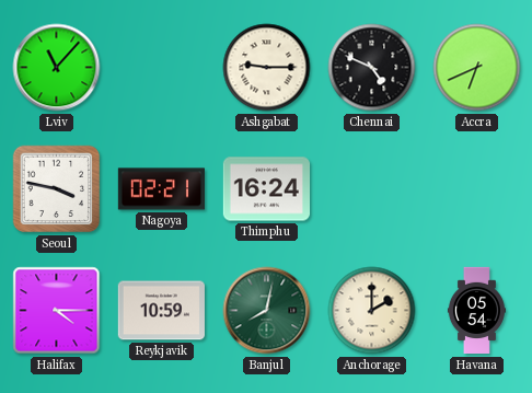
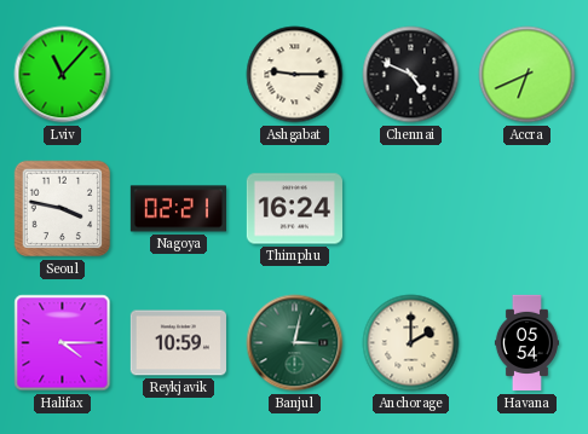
Banjul: 8:02 -> 3:02 (295, 343)
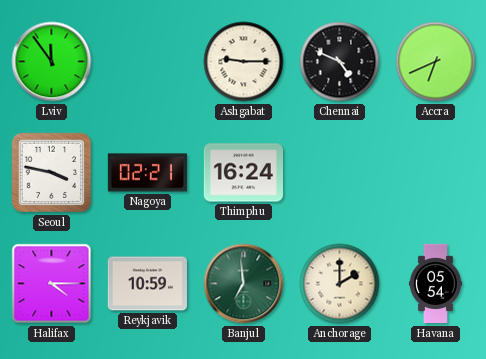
Lviv: 11:07 -> 11:54 (52, 62)
Banjul: 3:02 -> 6:59 (244, 284)
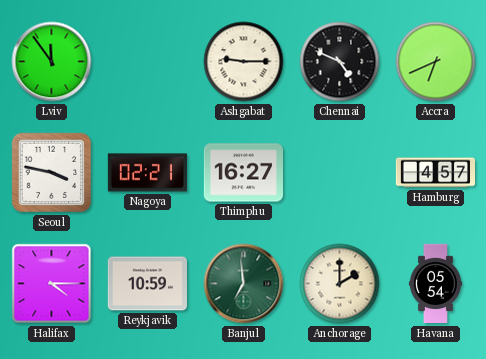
Thimphu: 16:24 -> 16:27 (243, 173)
Hamburg: none -> 4:57 (435, 173)
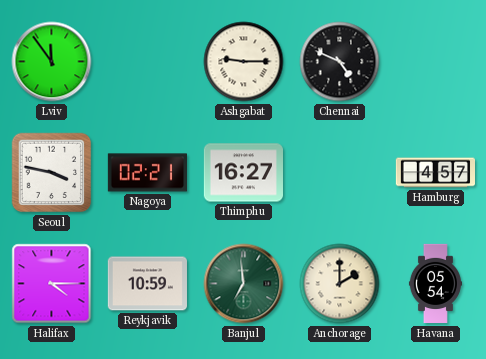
Accra: 6:41 -> none (436, 62)
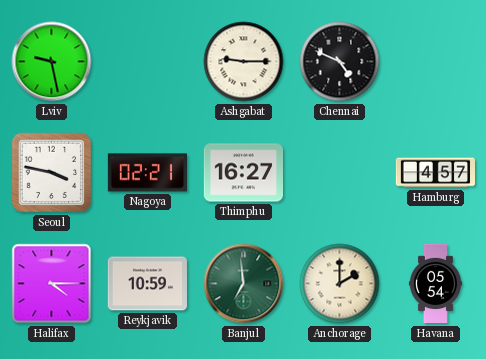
Lviv: 11:54 -> 9:28 (52, 62)
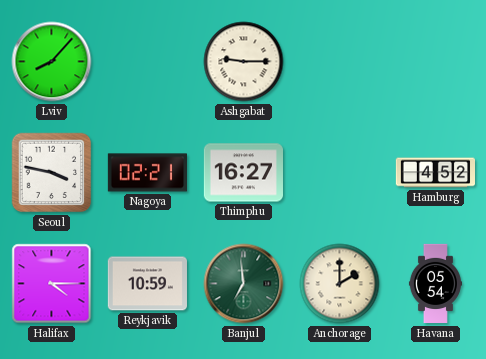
Lviv: 9:28 -> 8:07 (52, 62)
Chennai: 4:49 -> none (340, 62)
Hamburg: 4:57 -> 4:52 (435, 173)
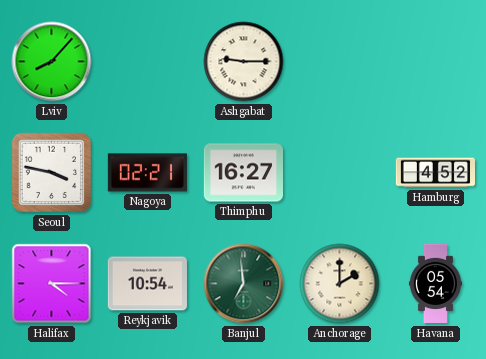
Reykjavik: 10:59 -> 10:54 (147, 284)
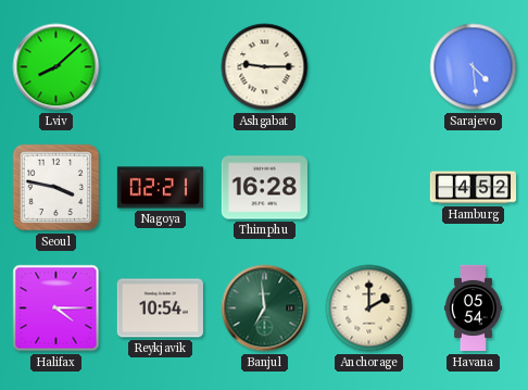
Lviv: 8:07 -> 8:08 (56, 67)
Sarajevo: none -> 4:29 (474, 67)
Thimphu: 16:27 -> 16:28 (264, 188)
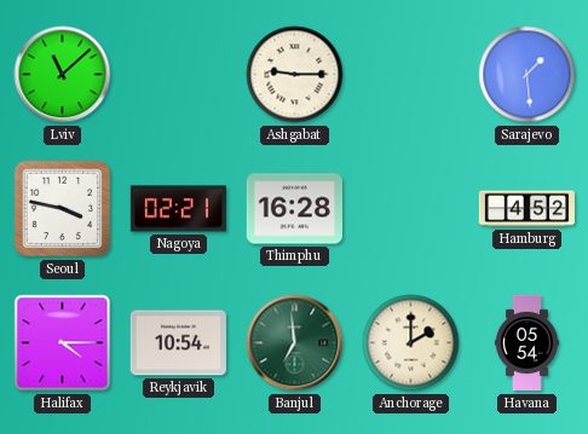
Lviv: 8:08 -> 11:08 (63, 75)
Sarajevo: 4:29 -> 1:29 (528, 75)
